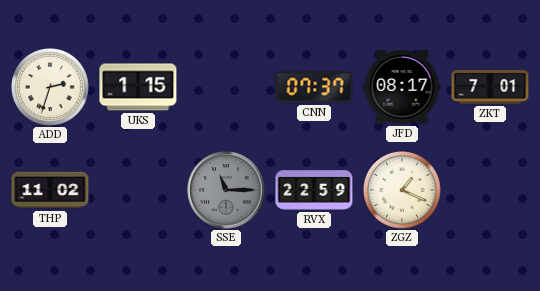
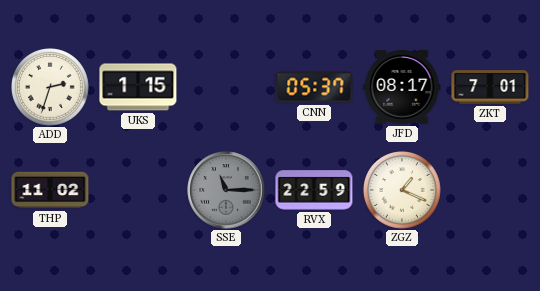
CNN: 07:37 -> 05:37 (314, 87)
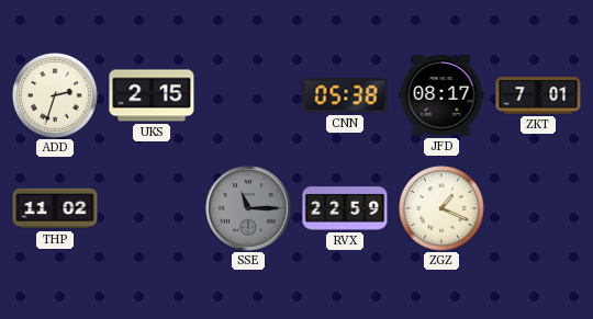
UKS: 1:15 -> 2:15 (152, 95)
CNN: 05:37 -> 05:38 (345, 95)
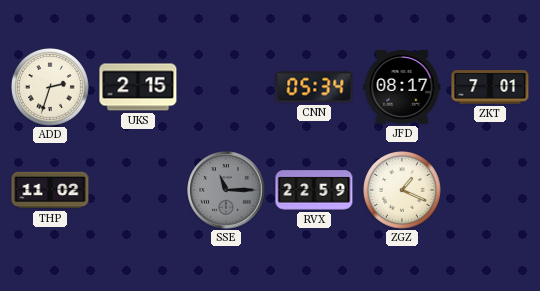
CNN: 05:38 -> 05:34 (314, 87)
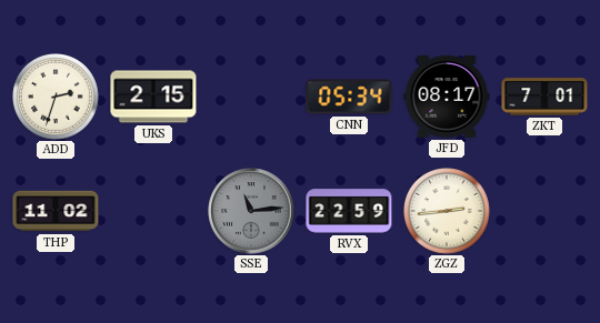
SSE: 11:15 -> 11:14 (251, 211)
ZGZ: 1:19 -> 2:44 (448, 212)
